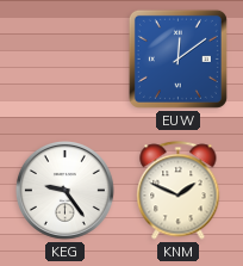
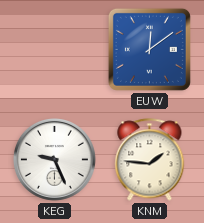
KEG: 9:24 -> 9:26 (54, 159)
KNM: 1:49 -> 1:46 (150, 160)
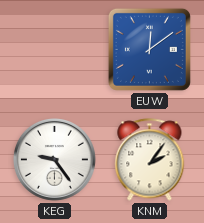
KEG: 9:26 -> 9:24 (54, 159)
KNM: 1:46 -> 2:06 (150, 160)
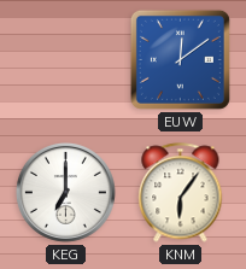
KEG: 9:24 -> 7:00 (65, 192)
KNM: 2:06 -> 6:06 (181, 193)
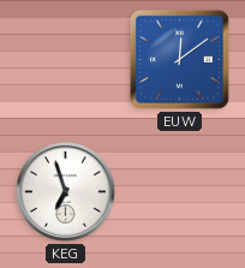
KEG: 7:00 -> 6:57 (65, 191)
KNM: 6:06 -> none (181, 193)
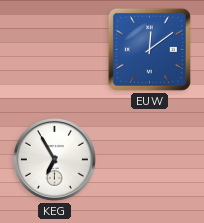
KEG: 6:57 -> 6:55 (54, 159)
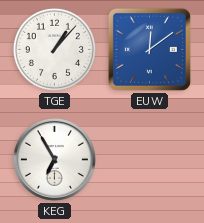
TGE: none -> 1:07 (54, 49)
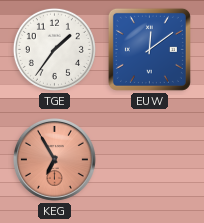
TGE: 1:07 -> 1:36 (54, 49)
KEG dial: white -> salmon (54, 159)
